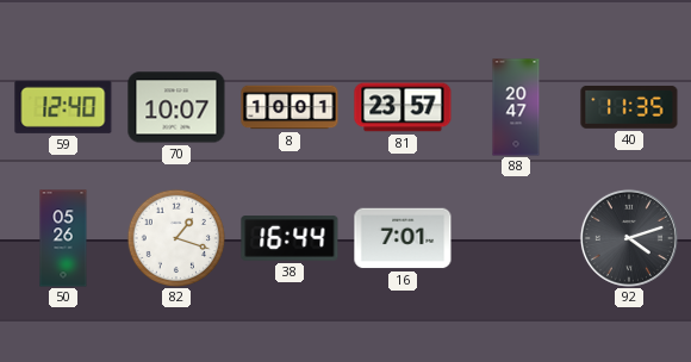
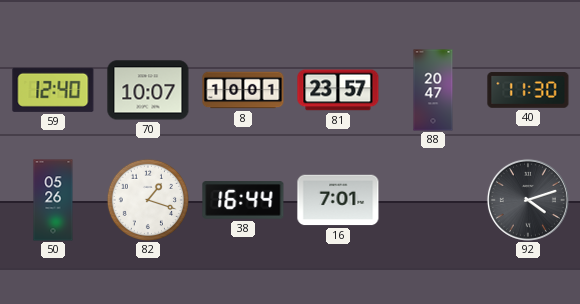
40: 11:35 -> 11:30 (528, 91)
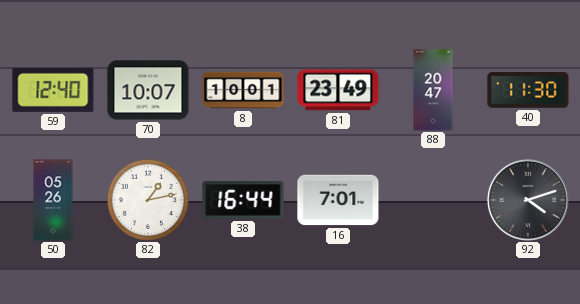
81: 23:57 -> 23:49 (338, 90)
82: 1:18 -> 1:13 (147, 199)
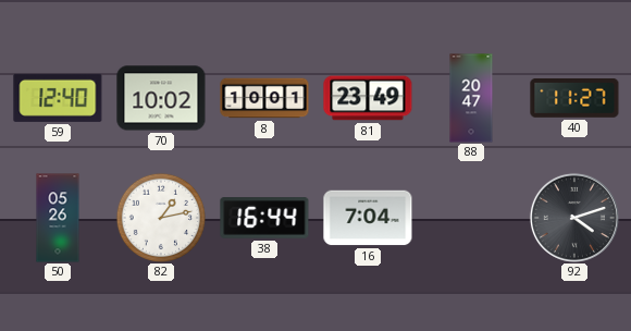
70: 10:07 -> 10:02 (161, 98)
40: 11:30 -> 11:27 (574, 99)
16: 7:01 -> 7:04 (368, 218)
